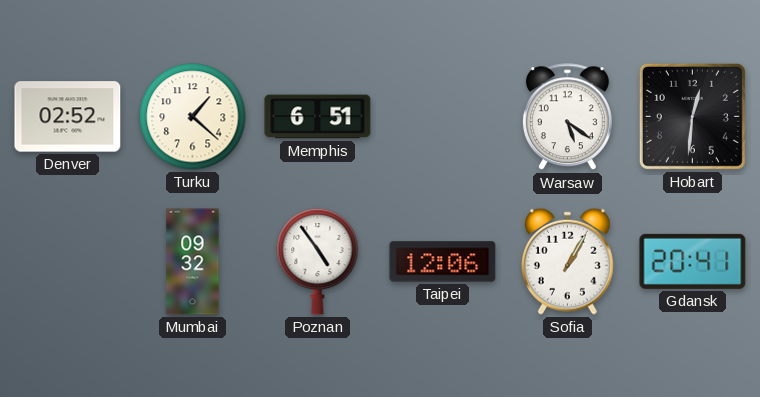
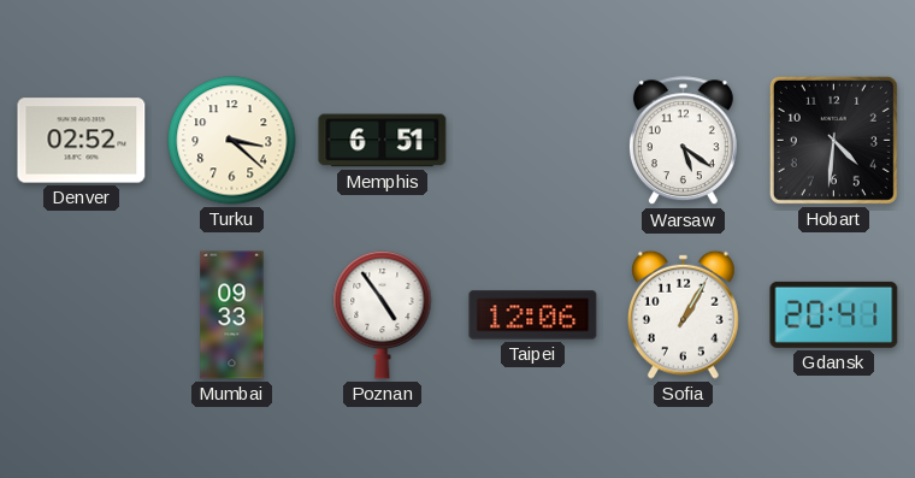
Turku: 1:22 -> 3:22 (232, 141)
Hobart: 12:31 -> 4:31 (833, 140)
Mumbai: 09:32 -> 09:33 (232, 315)
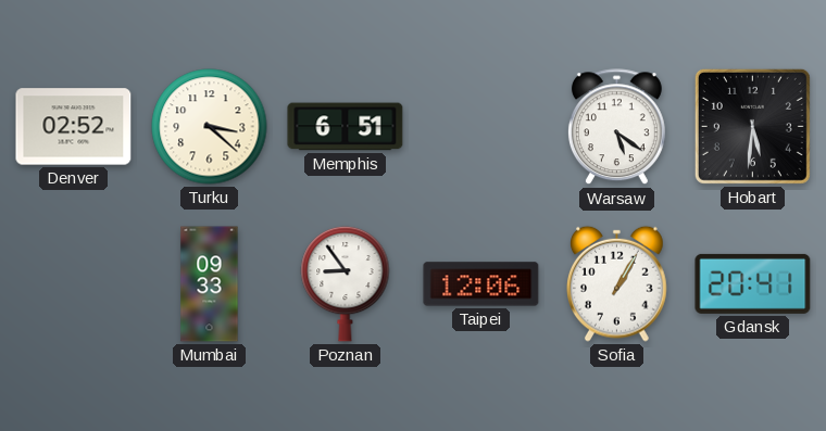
Hobart: 4:31 -> 5:31 (752, 126)
Poznan: 4:54 -> 8:54 (346, 283)
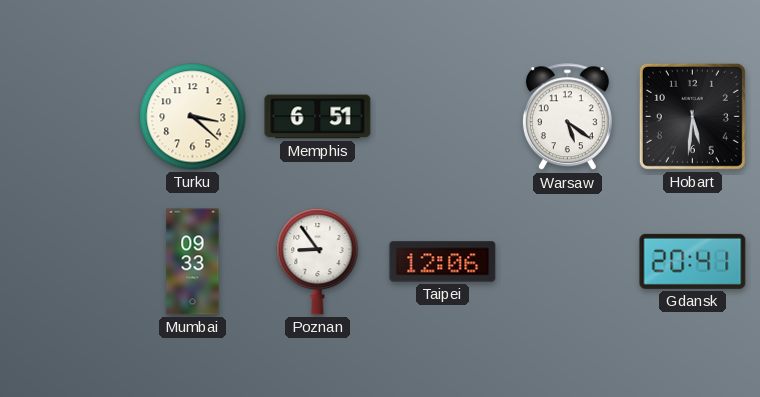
Denver: 02:52 -> none (74, 127)
Sofia: 1:05 -> none (617, 283)
